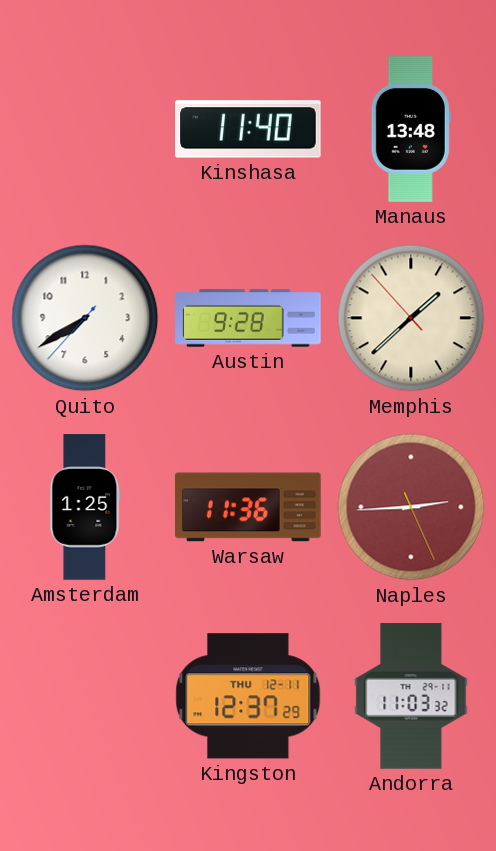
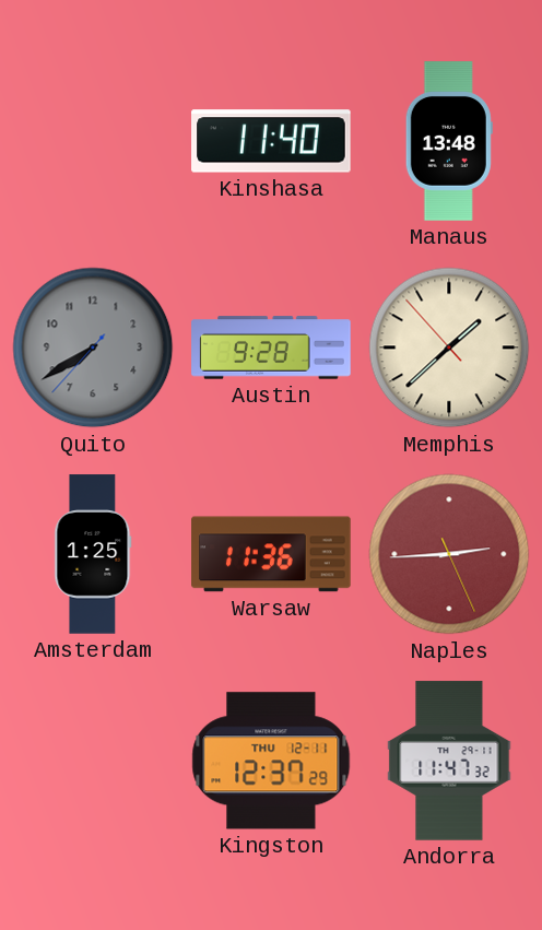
Quito dial: white -> grey (93, 348)
Andorra: 11:03 -> 11:47 (449, 761)
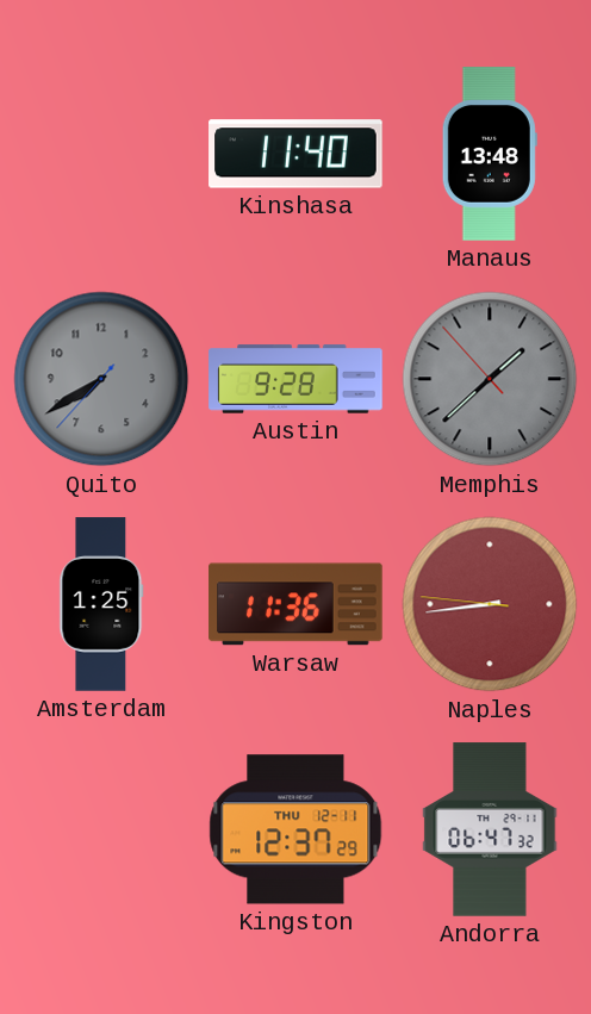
Memphis dial: cream -> grey (490, 379)
Naples: 2:44 -> 8:43 (490, 604)
Andorra: 11:47 -> 06:47 (490, 829)
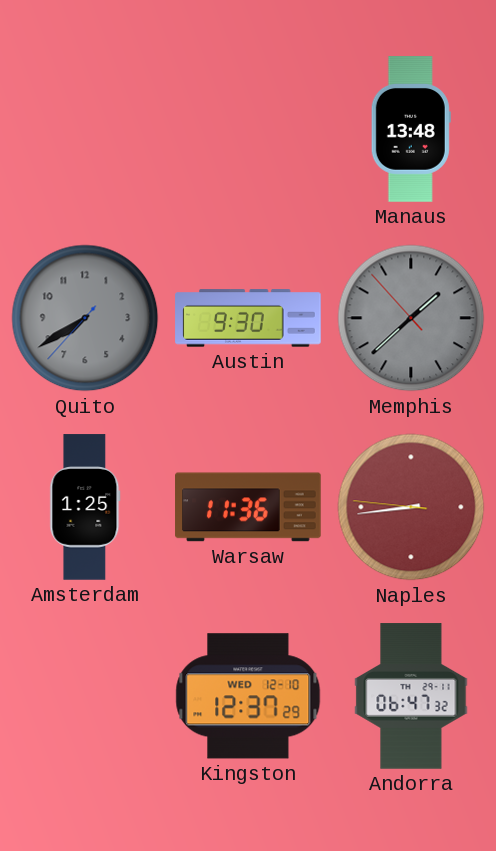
Kinshasa: 11:40 -> none (295, 154)
Austin: 9:28 -> 9:30 (248, 318)
Kingston date: THU 12-11 -> WED 12-10 (248, 696)
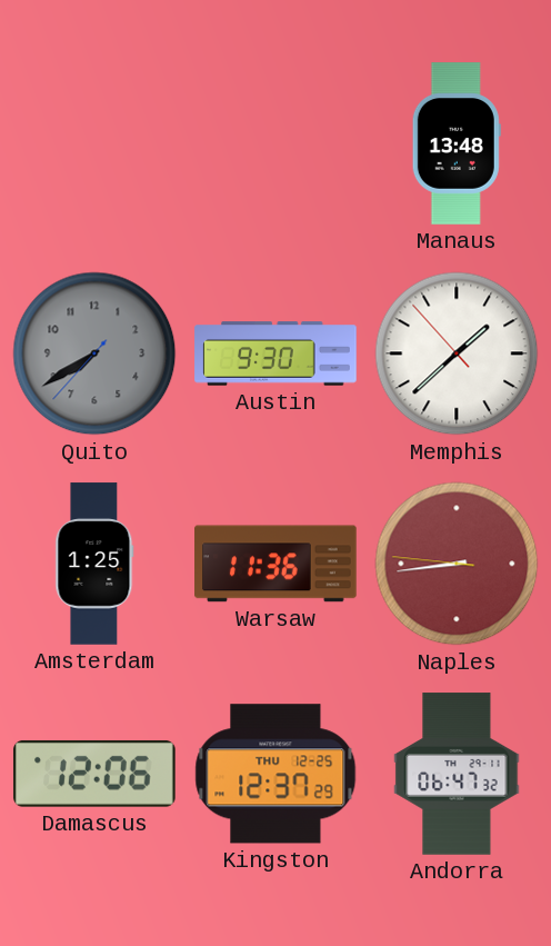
Memphis dial: grey -> white (457, 353)
Damascus: none -> 12:06 (96, 774)
Kingston date: WED 12-10 -> THU 12-25 (275, 774)
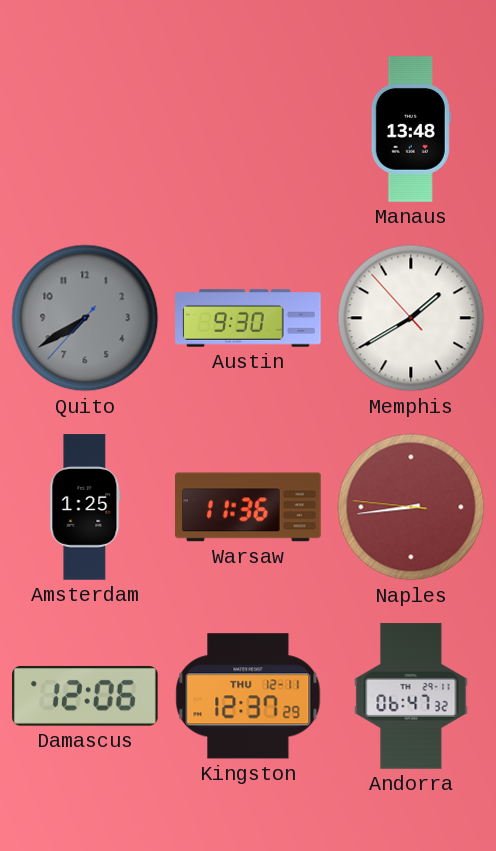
Memphis: 1:37 -> 1:39 (411, 318)
Kingston date: THU 12-25 -> THU 12-11 (248, 696)
